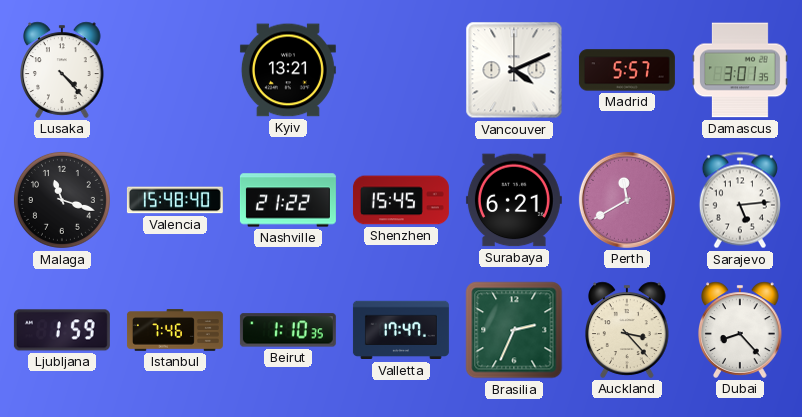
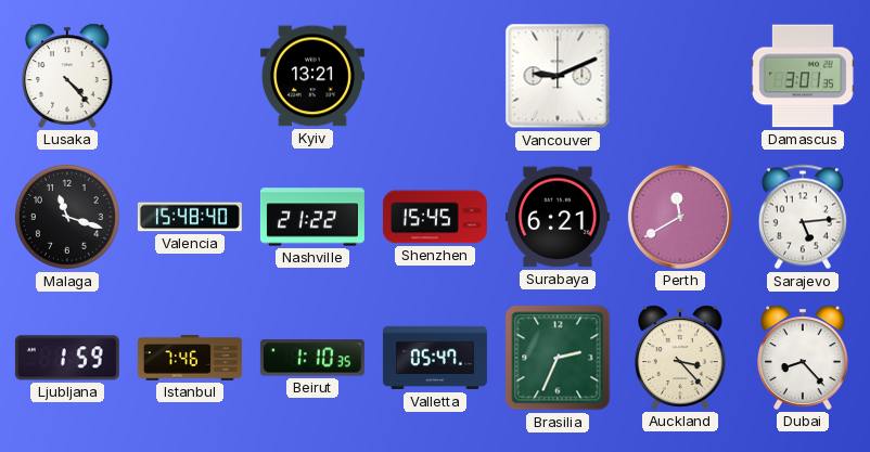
Vancouver: 4:11 -> 9:11 (558, 76)
Madrid: 5:57 -> none (627, 70)
Valletta: 17:47 -> 05:47 (435, 358)
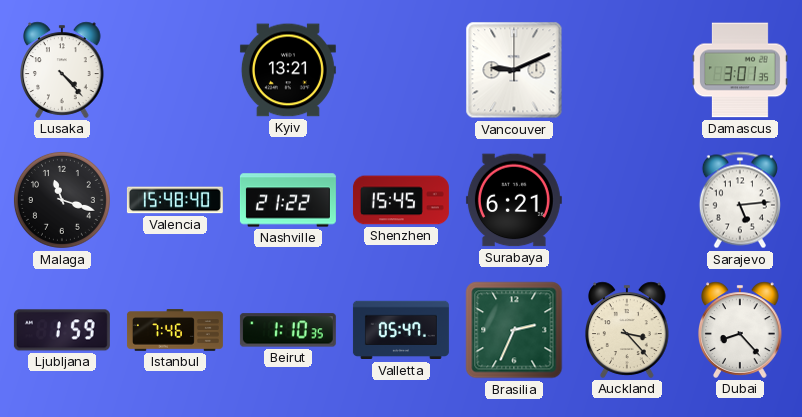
Perth: 11:40 -> none (680, 217)
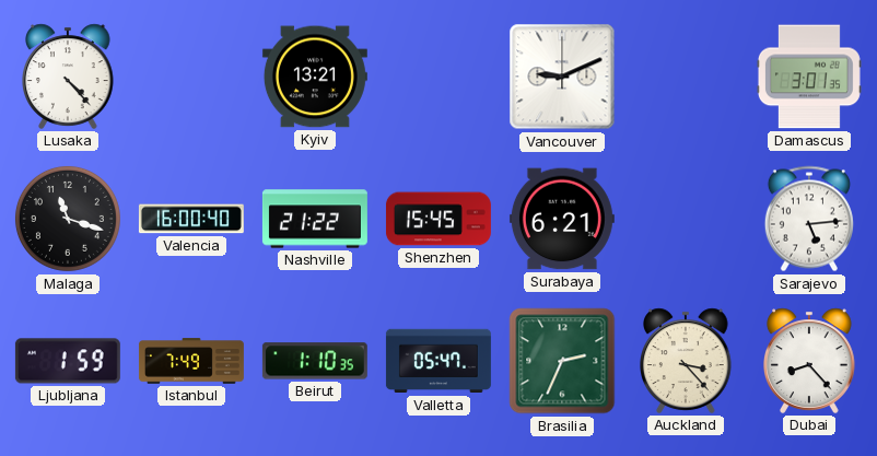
Valencia: 15:48 -> 16:00 (191, 219)
Istanbul: 7:46 -> 7:49 (191, 361)
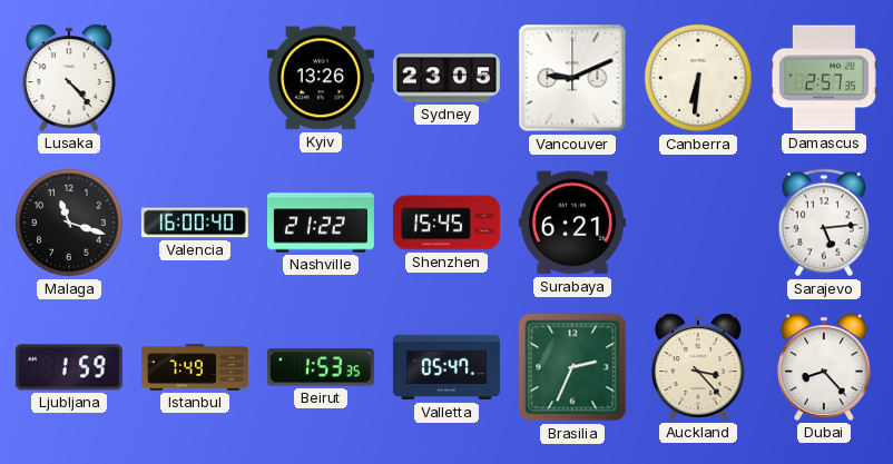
Kyiv: 13:21 -> 13:26 (321, 78)
Sydney: none -> 23:05 (446, 78)
Canberra: none -> 6:31 (698, 78)
Damascus: 3:01 -> 2:57 (824, 78)
Beirut: 1:10 -> 1:53 (321, 367)
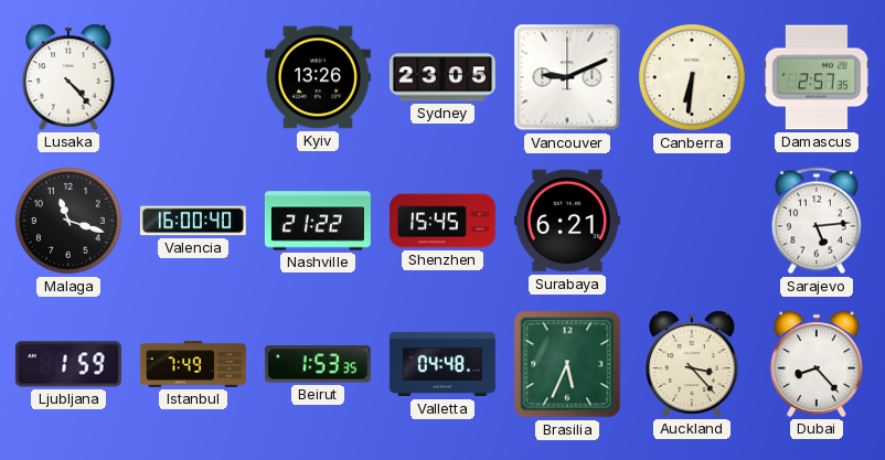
Valletta: 05:47 -> 04:48 (442, 364)
Brasilia: 2:34 -> 5:34 (567, 364)
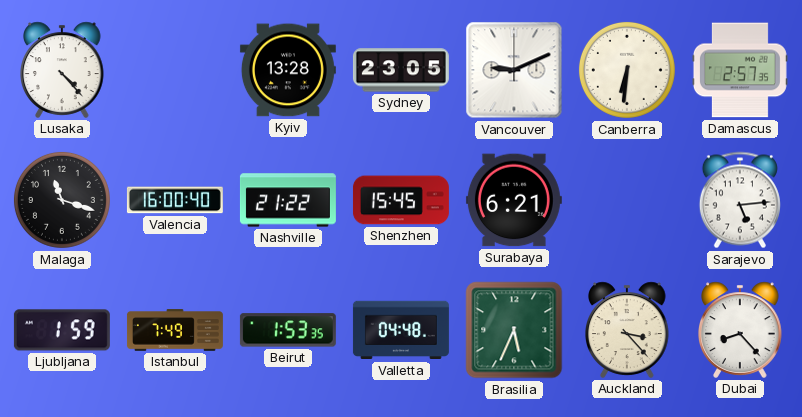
Kyiv: 13:26 -> 13:28 (288, 70)
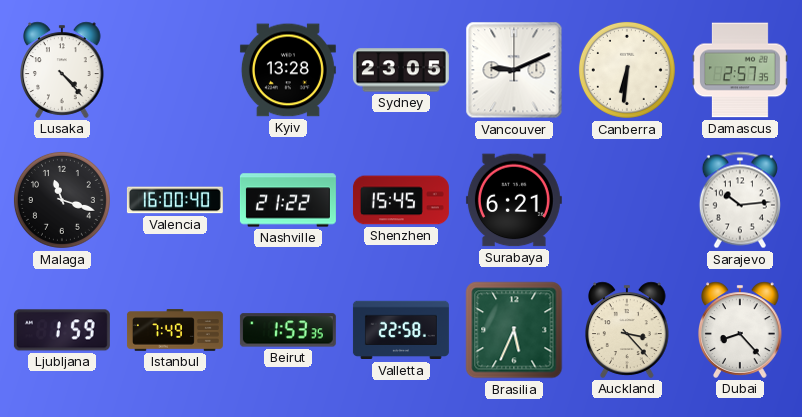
Sarajevo: 5:14 -> 10:14 (740, 200)
Valletta: 04:48 -> 22:58 (401, 330)
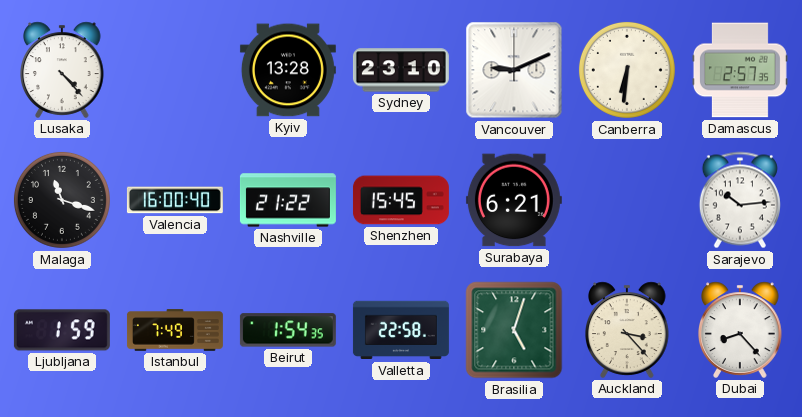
Sydney: 23:05 -> 23:10 (401, 70)
Beirut: 1:53 -> 1:54 (288, 330)
Brasilia: 5:34 -> 5:03 (514, 330)
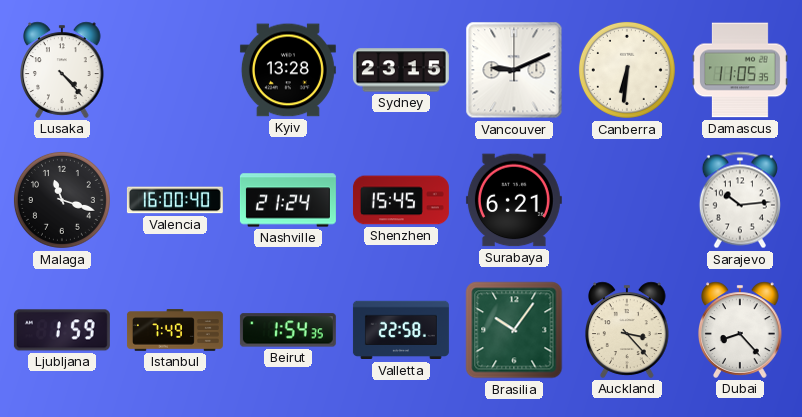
Sydney: 23:10 -> 23:15 (401, 70)
Damascus: 2:57 -> 11:05 (740, 70)
Nashville: 21:22 -> 21:24 (288, 200)
Brasilia: 5:03 -> 10:06 (514, 330)
